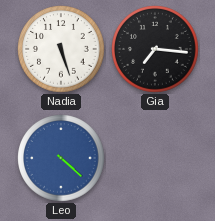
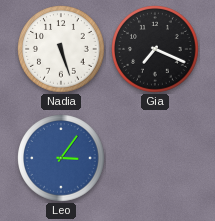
Gia: 7:16 -> 7:19 (155, 49)
Leo: 4:22 -> 3:06 (61, 158)
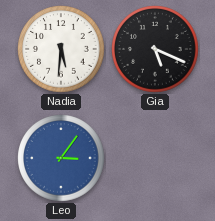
Nadia: 5:27 -> 5:31 (61, 49)
Gia: 7:19 -> 5:19 (155, 49)
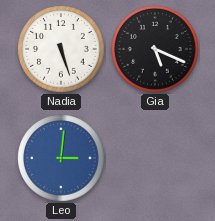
Nadia: 5:31 -> 5:27 (61, 49)
Leo: 3:06 -> 3:01 (61, 158)
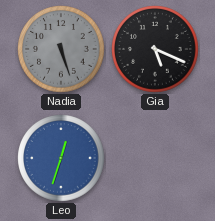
Nadia dial: white -> grey (61, 49)
Leo: 3:01 -> 12:33 (61, 158)
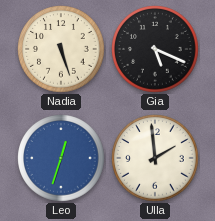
Nadia dial: grey -> cream (61, 49)
Ulla: none -> 1:59 (155, 158)
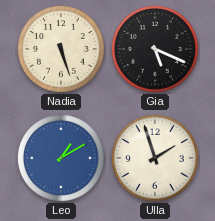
Leo: 12:33 -> 1:10 (61, 158)
Ulla: 1:59 -> 1:57 (155, 158)
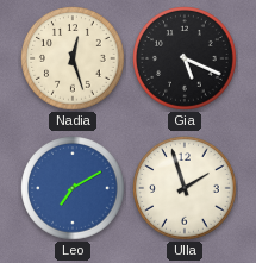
Nadia: 5:27 -> 12:27 (73, 58)
Leo: 1:10 -> 7:10 (73, 188)
